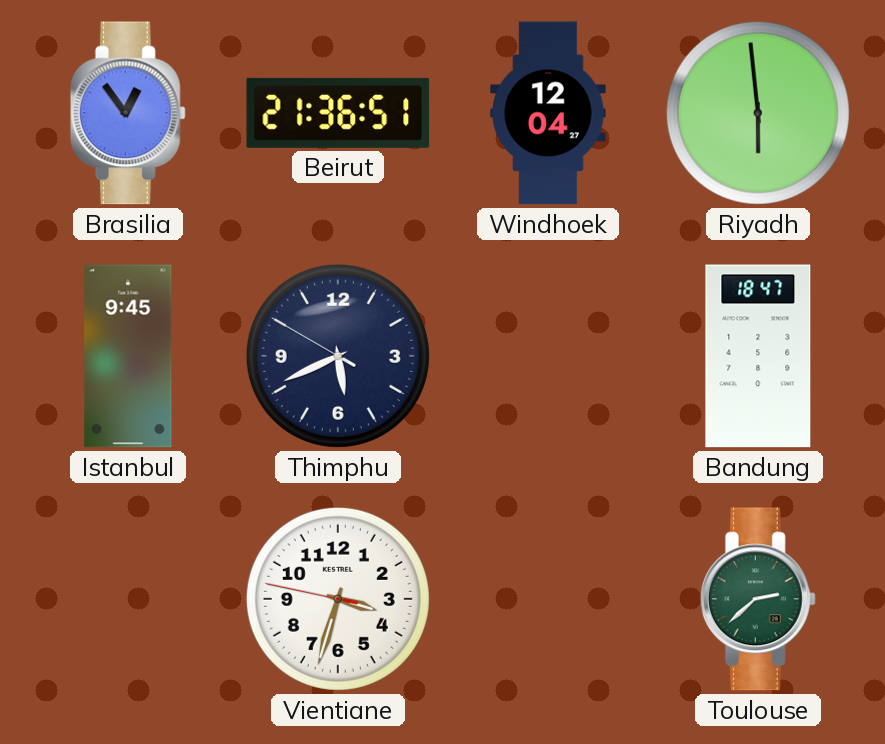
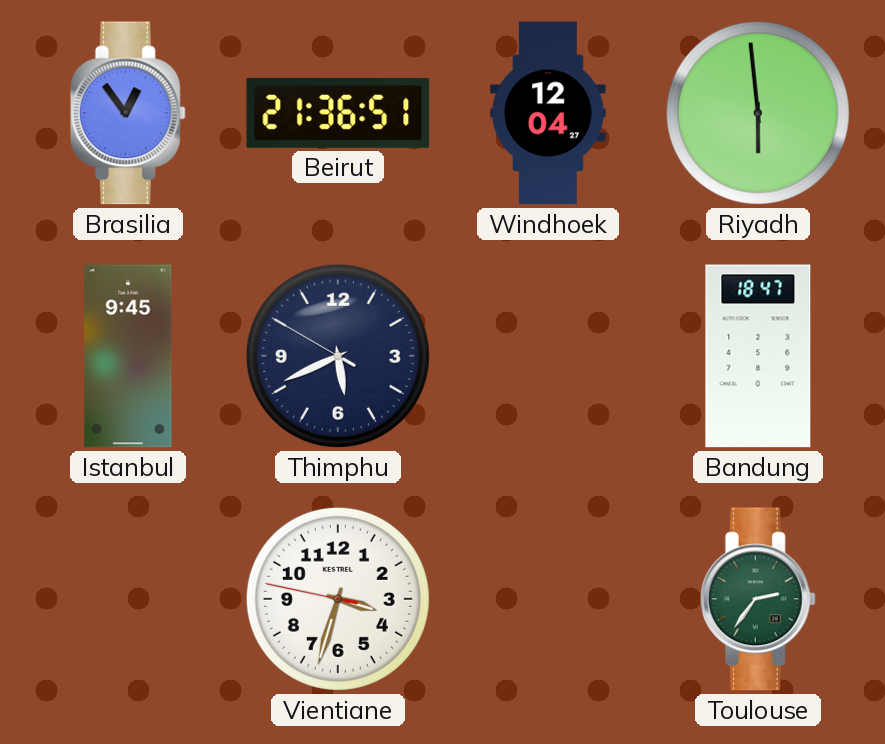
Toulouse: 2:38 -> 2:36 (758, 599)
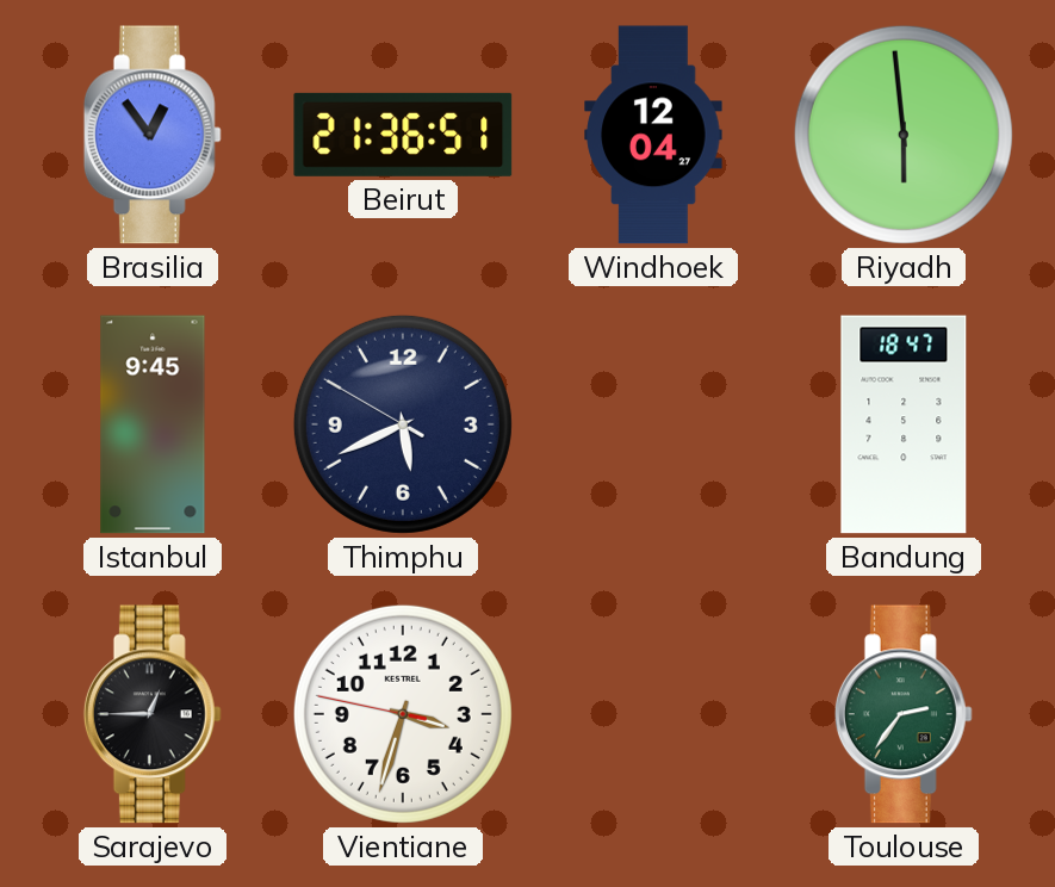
Sarajevo: none -> 12:45 (153, 714)
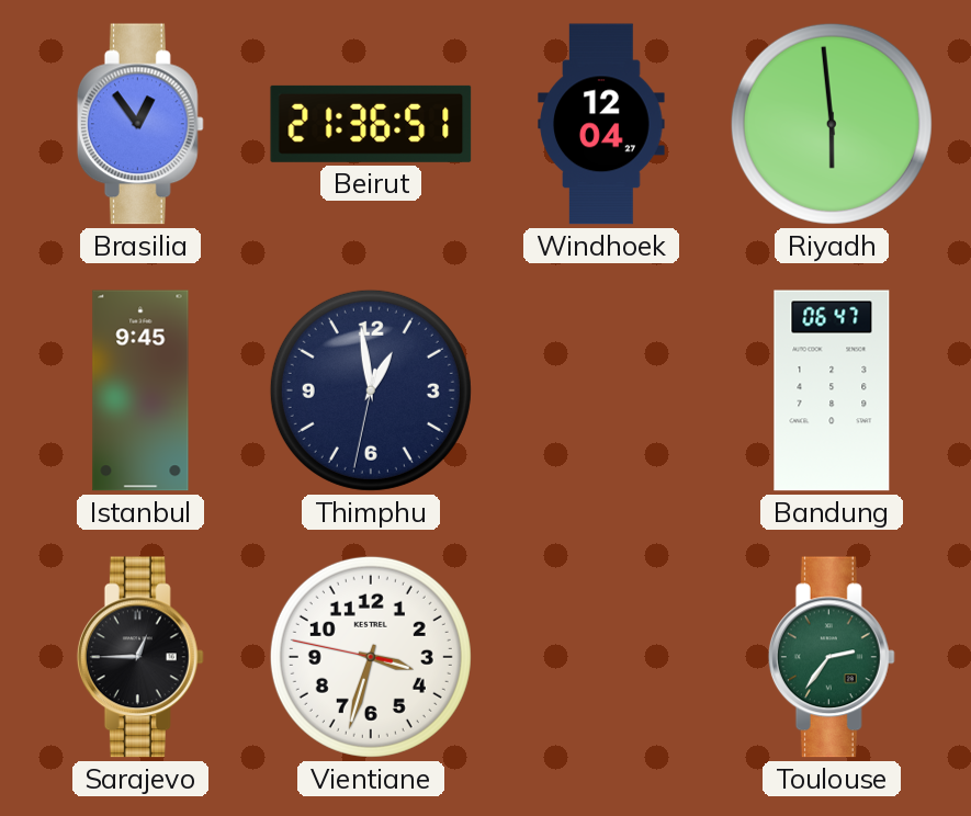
Thimphu: 5:40 -> 12:58 (371, 390)
Bandung: 18:47 -> 06:47 (832, 390)
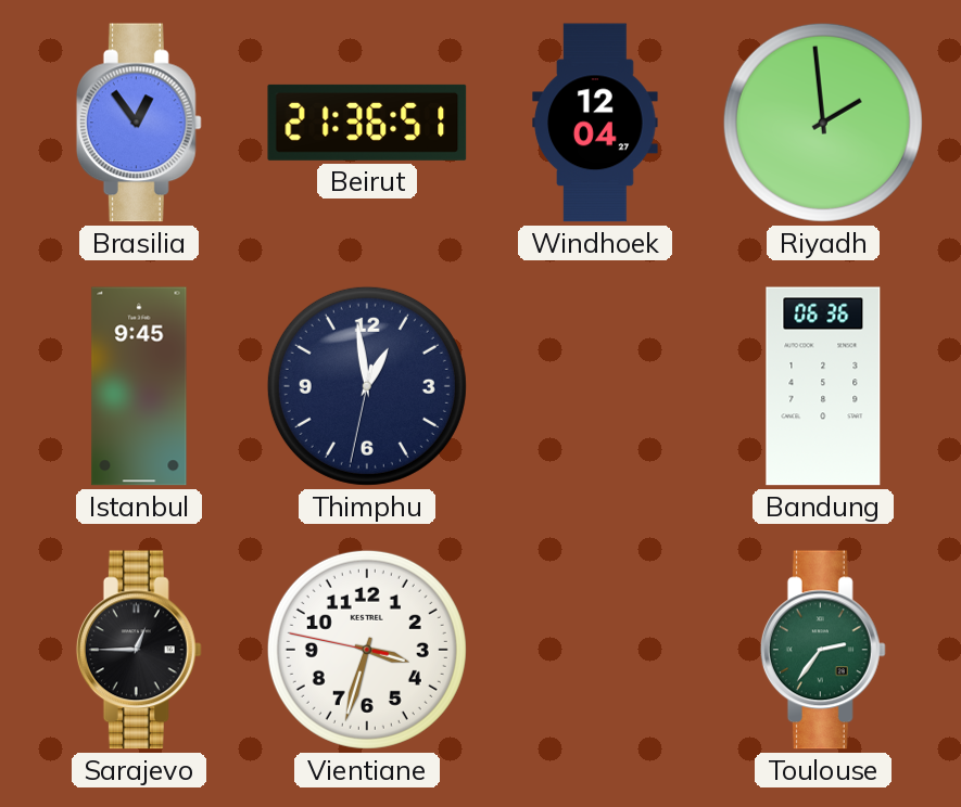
Riyadh: 5:59 -> 1:59 (823, 123)
Bandung: 06:47 -> 06:36 (823, 386)
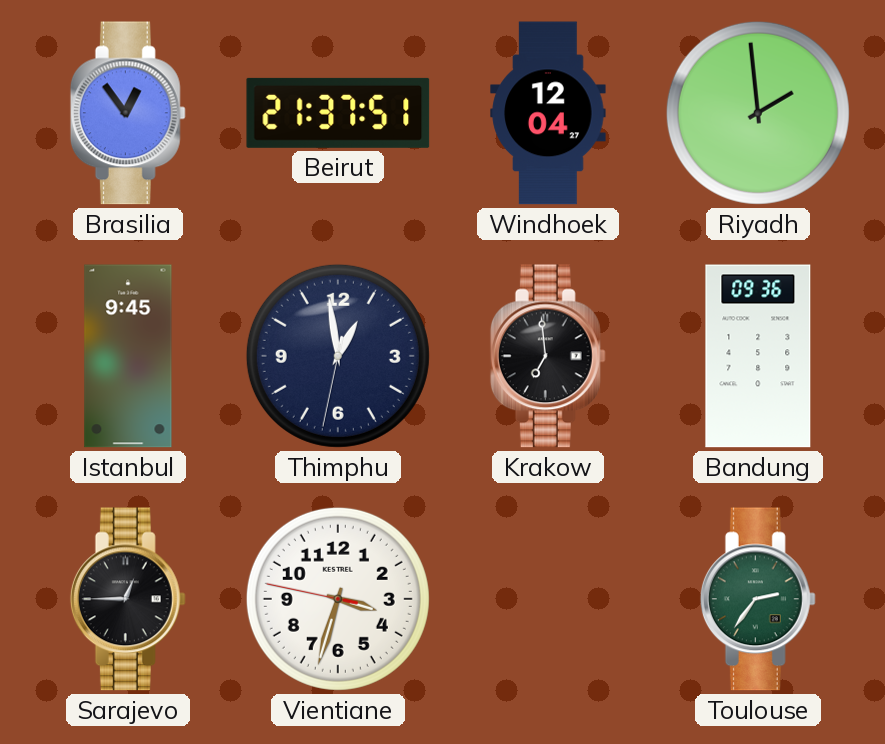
Beirut: 21:36 -> 21:37 (338, 113)
Krakow: none -> 6:59 (548, 356)
Bandung: 06:36 -> 09:36 (758, 356)
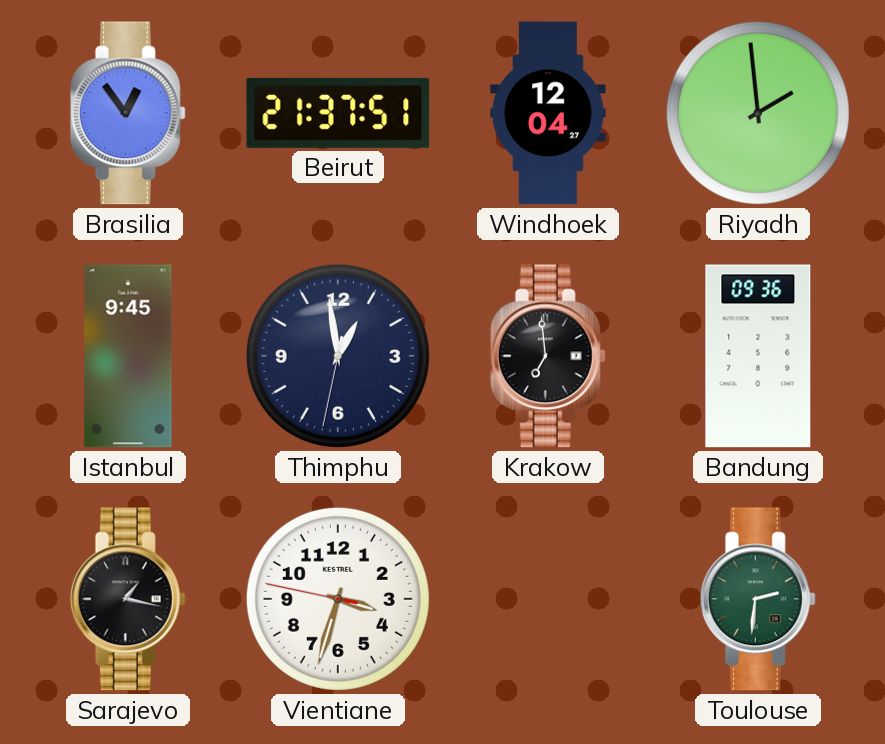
Sarajevo: 12:45 -> 1:17 (128, 599)
Toulouse: 2:36 -> 2:31 (758, 599)
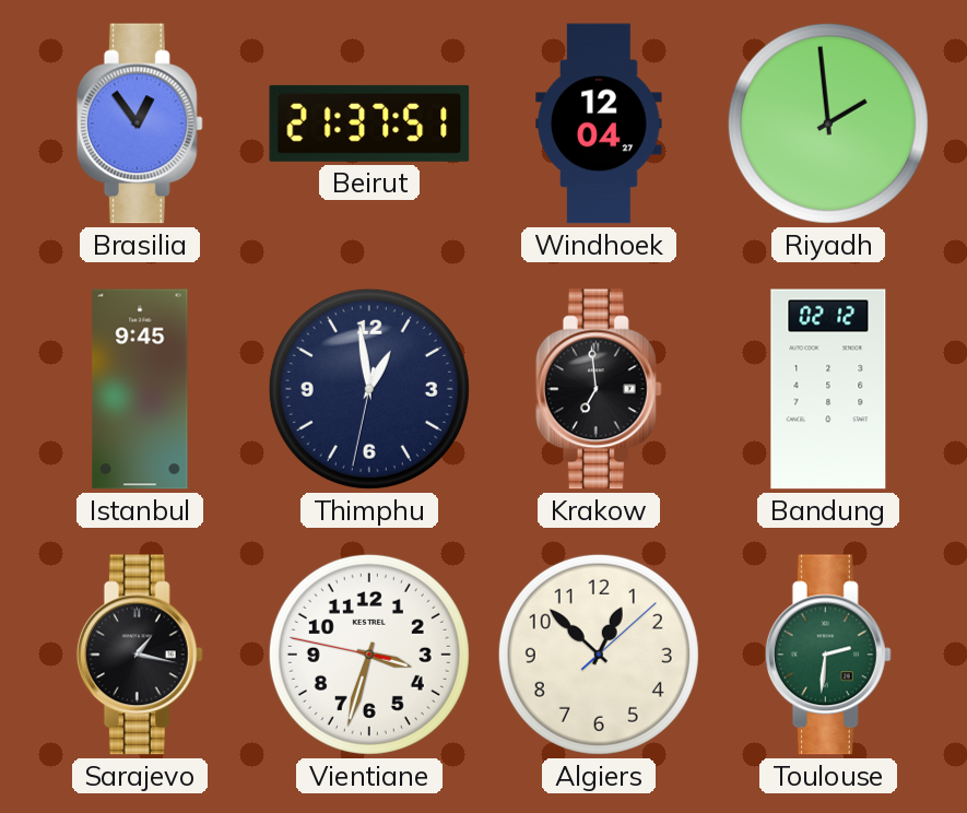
Bandung: 09:36 -> 02:12 (828, 389)
Algiers: none -> 12:52 (599, 655)
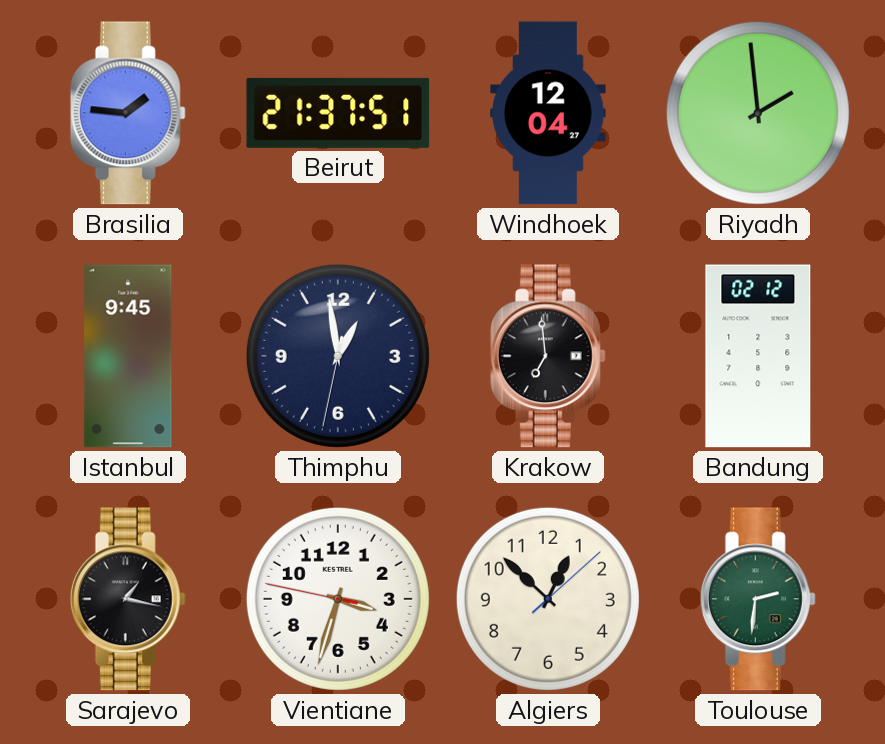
Brasilia: 12:54 -> 1:46 (128, 113)
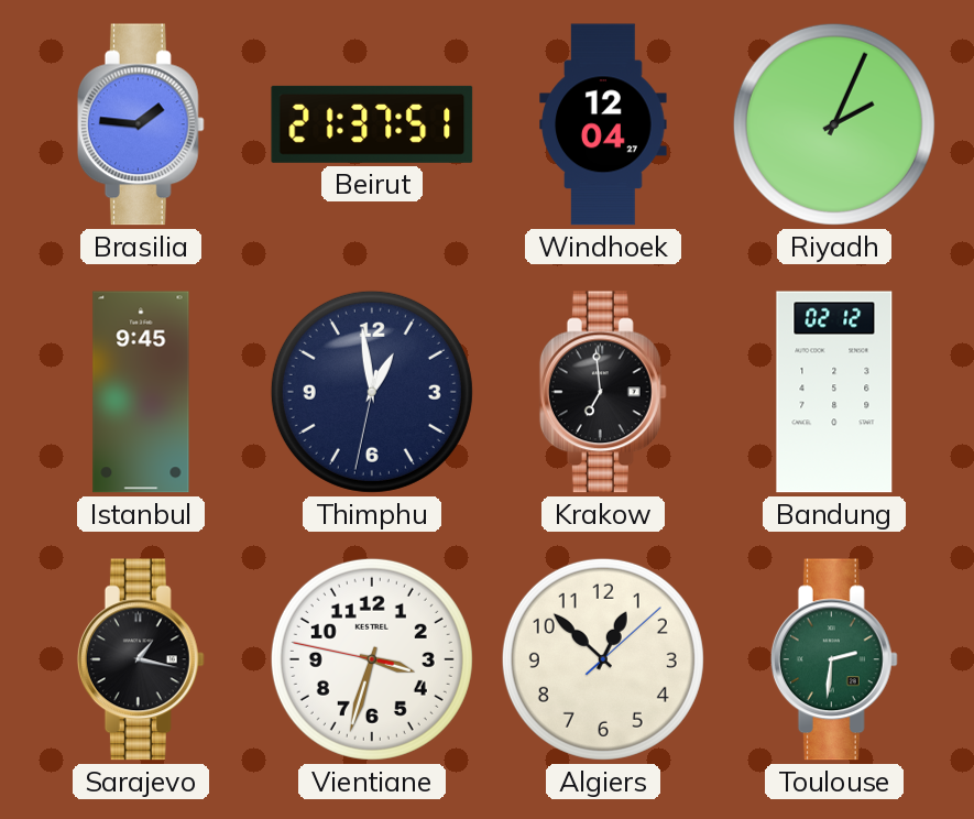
Riyadh: 1:59 -> 2:04 (834, 124)
